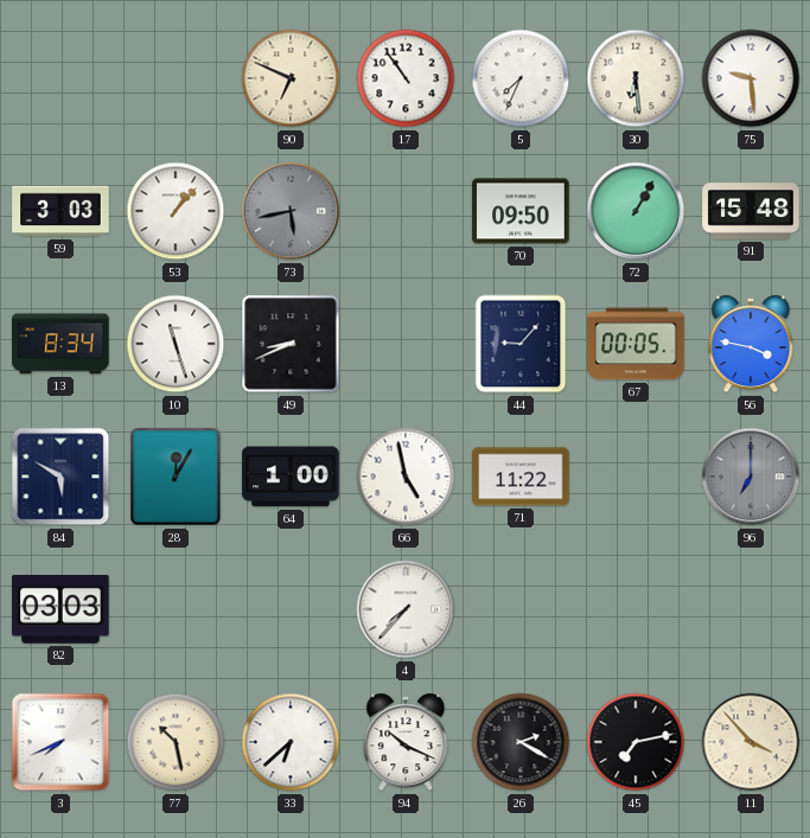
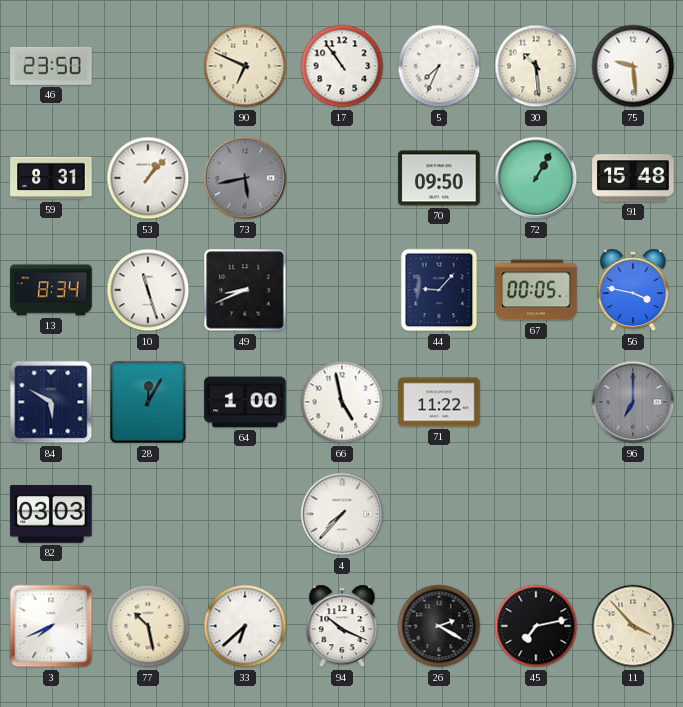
46: none -> 23:50 (51, 66)
30: 6:29 -> 10:29 (536, 66)
59: 3:03 -> 8:31 (51, 178)
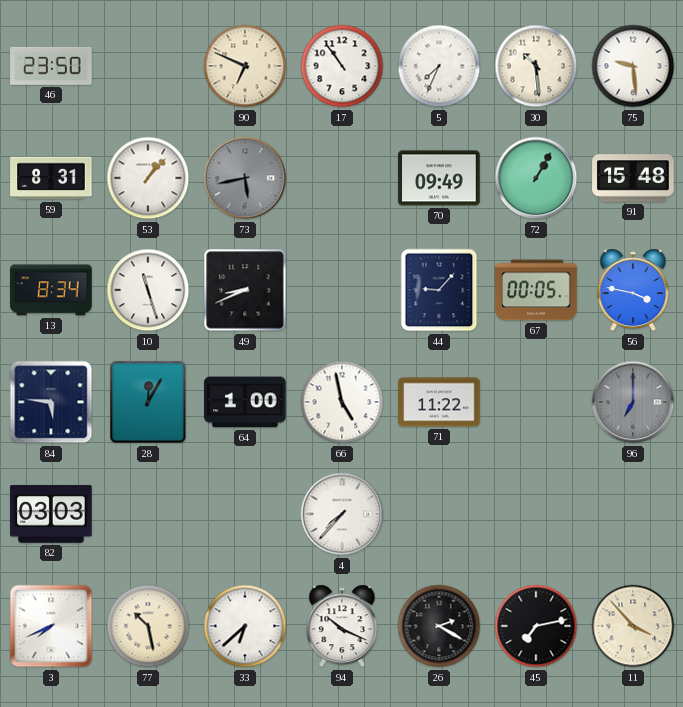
70: 09:50 -> 09:49 (439, 178)
84: 5:50 -> 5:46 (51, 402)
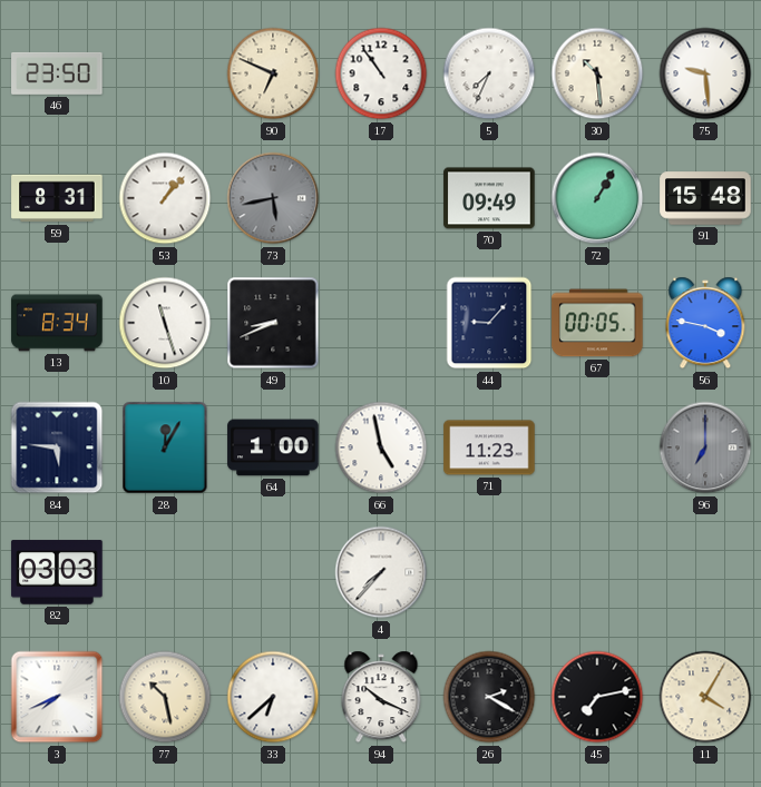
71: 11:22 -> 11:23 (489, 447)
11: 3:53 -> 4:05 (705, 697)
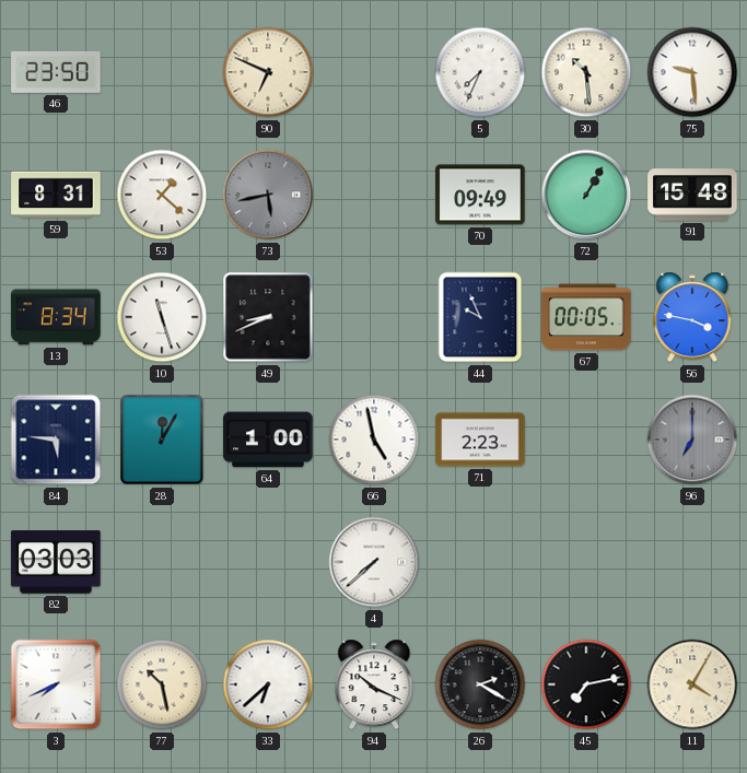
17: 10:54 -> none (381, 73)
53: 1:07 -> 1:22 (162, 195)
44: 9:07 -> 9:56 (480, 317)
71: 11:23 -> 2:23 (480, 440)
4: 7:37 -> 7:38 (374, 562)
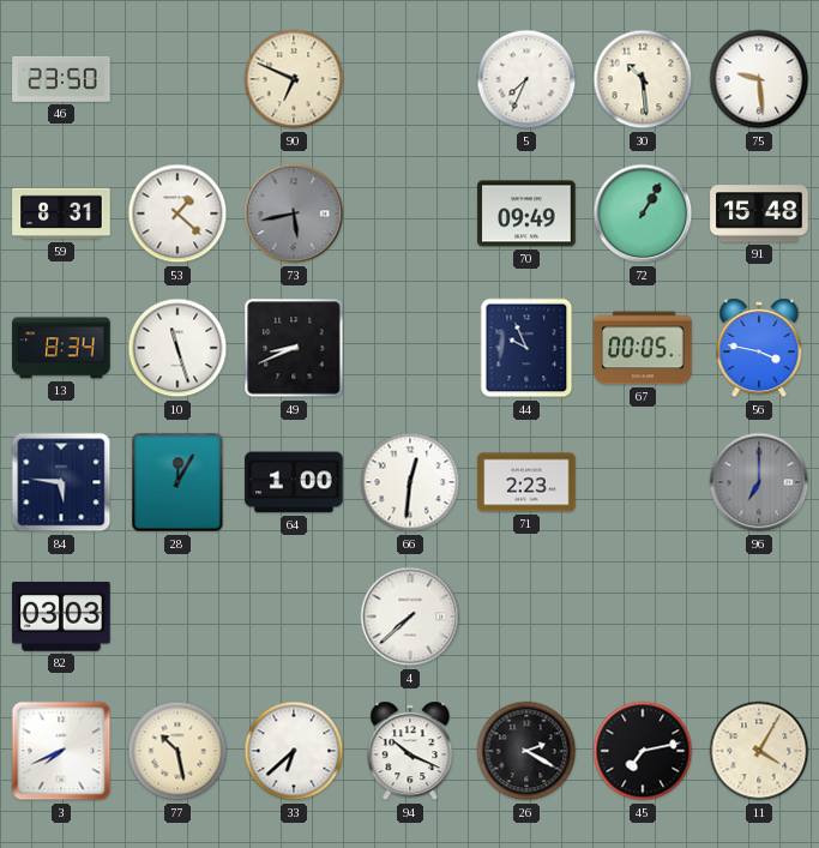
66: 4:58 -> 12:31 (410, 482)
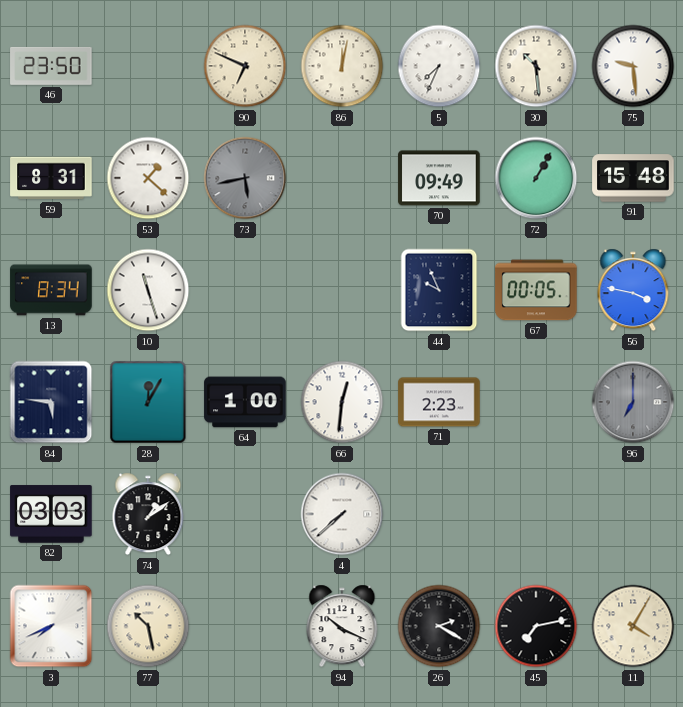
86: none -> 12:02 (342, 66)
49: 8:41 -> none (294, 348)
74: none -> 1:09 (148, 514)
33: 6:38 -> none (294, 751)
